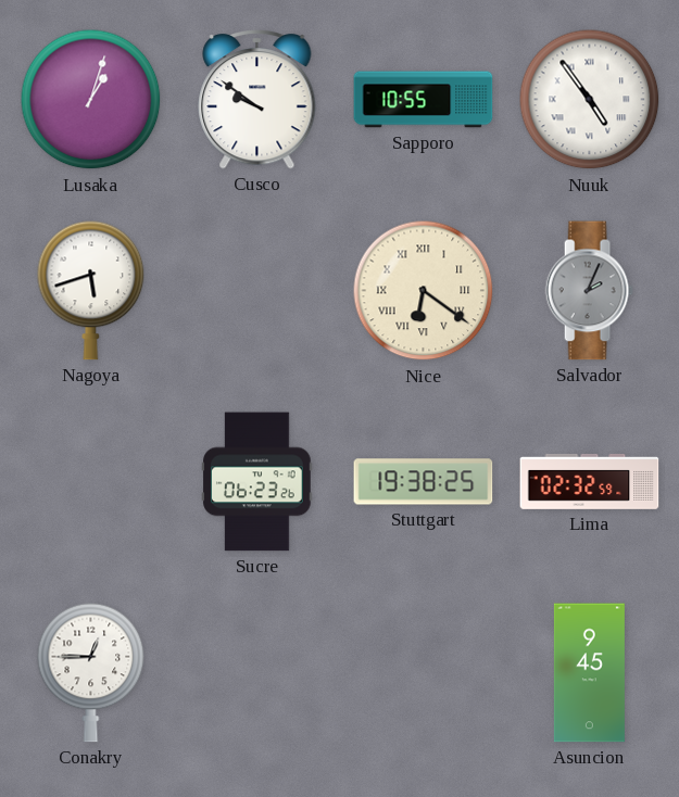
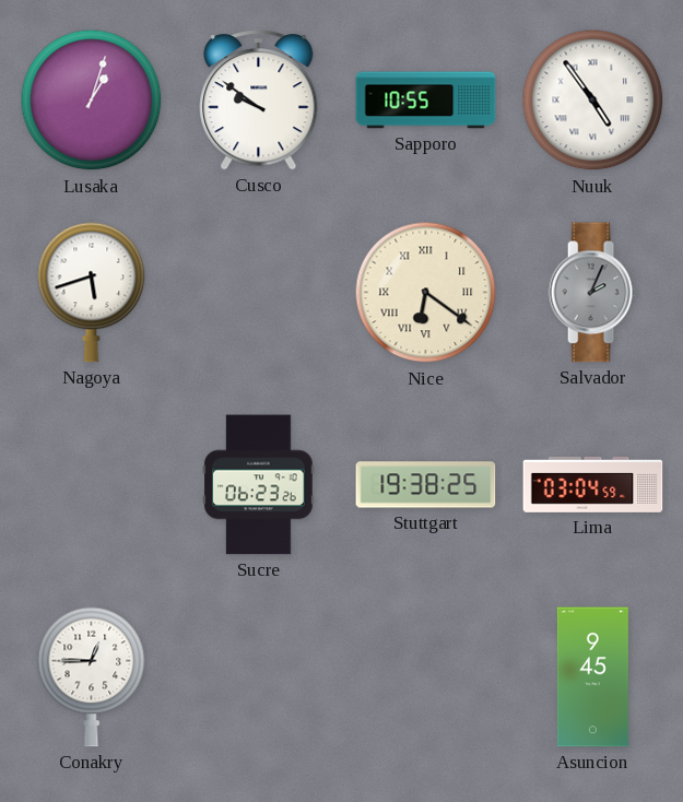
Lima: 02:32 -> 03:04 (593, 484)
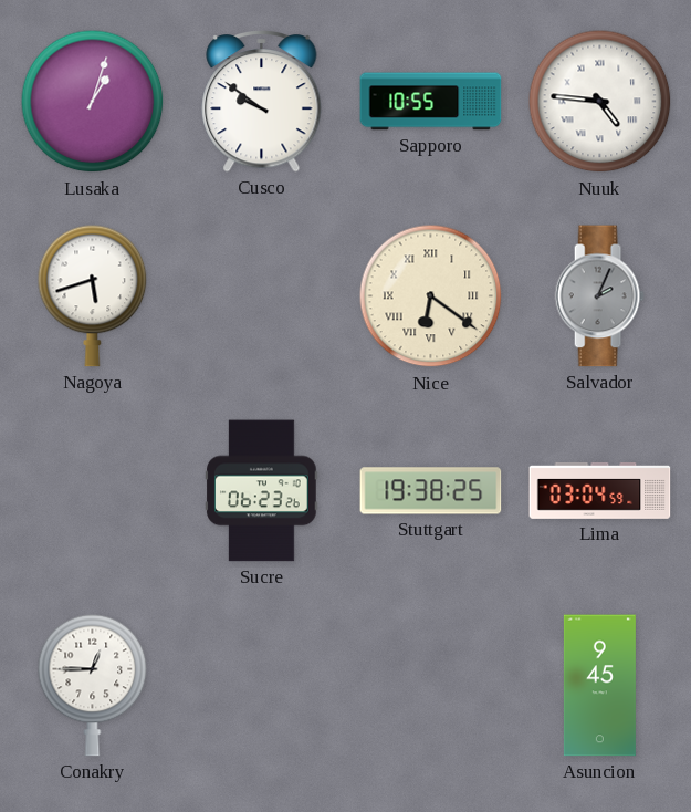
Nuuk: 4:54 -> 4:46 (600, 102)
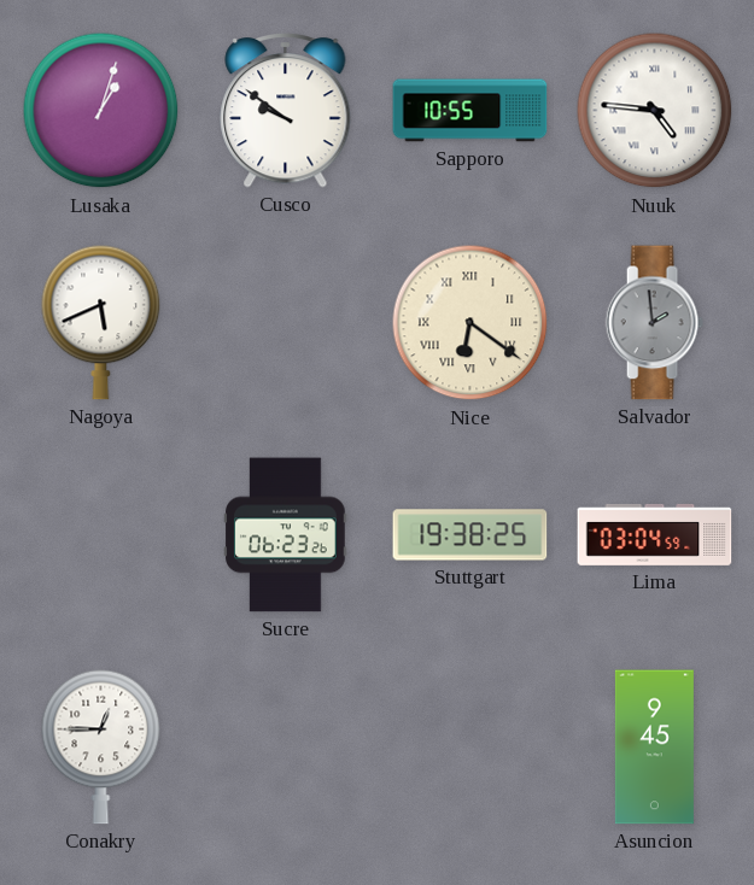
Nagoya: 5:42 -> 5:41 (101, 322)
Salvador: 2:04 -> 1:59 (654, 323)
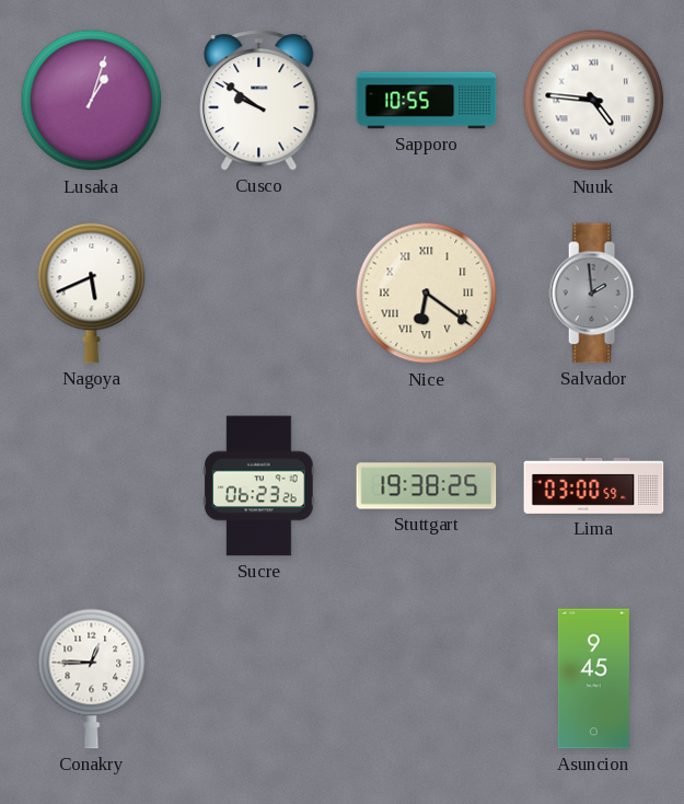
Lima: 03:04 -> 03:00 (594, 485)
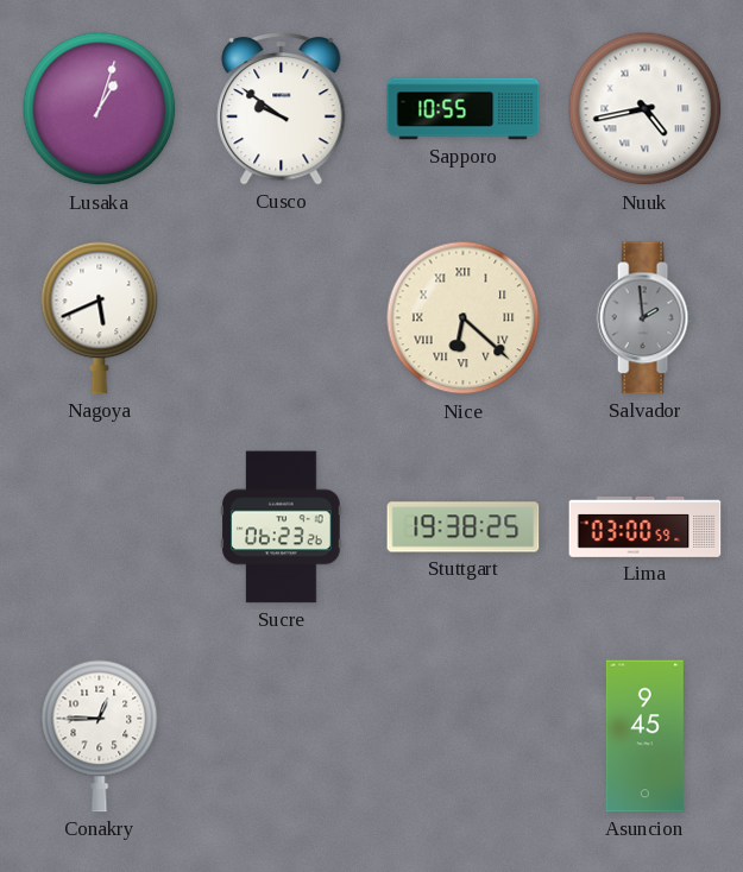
Nuuk: 4:46 -> 4:43 (646, 109)
Nice: 6:21 -> 6:22 (464, 318)
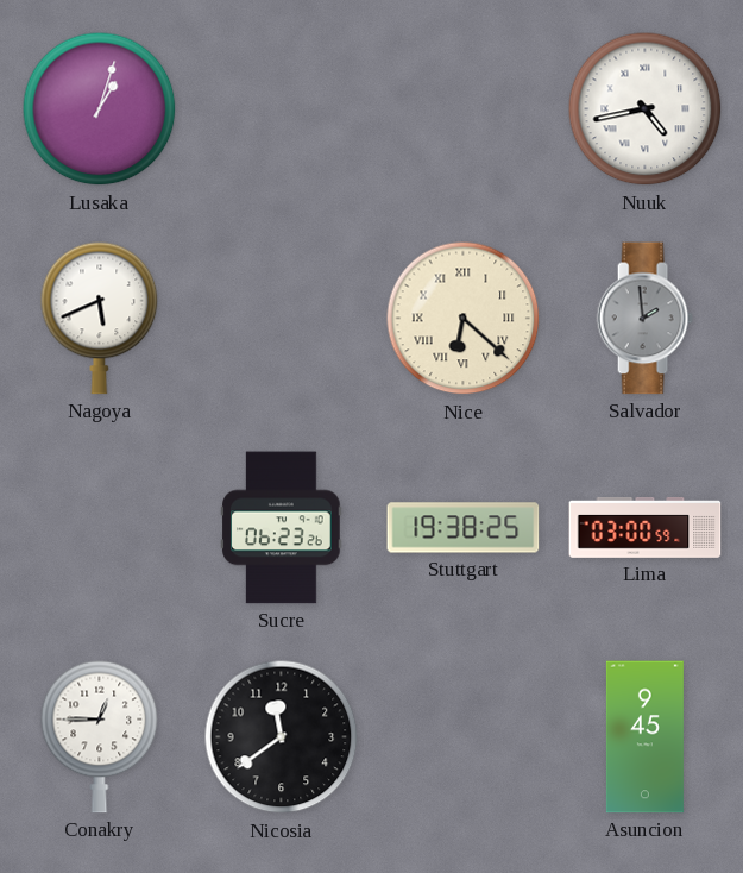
Cusco: 9:51 -> none (282, 109)
Sapporo: 10:55 -> none (464, 109)
Nicosia: none -> 11:39 (282, 737)
